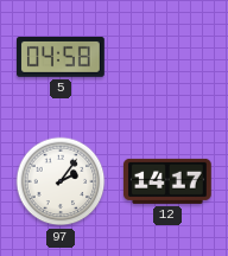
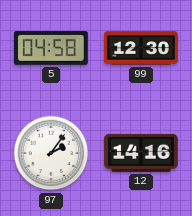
99: none -> 12:30 (141, 48)
12: 14:17 -> 14:16 (142, 153)
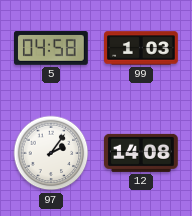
99: 12:30 -> 1:03 (141, 48)
12: 14:16 -> 14:08 (142, 153)
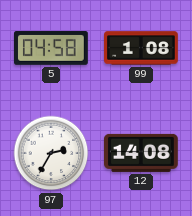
99: 1:03 -> 1:08 (141, 48)
97: 2:06 -> 2:35 (51, 153)
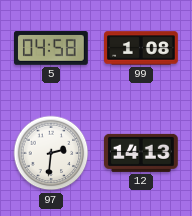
97: 2:35 -> 2:31 (51, 153)
12: 14:08 -> 14:13 (142, 153)
